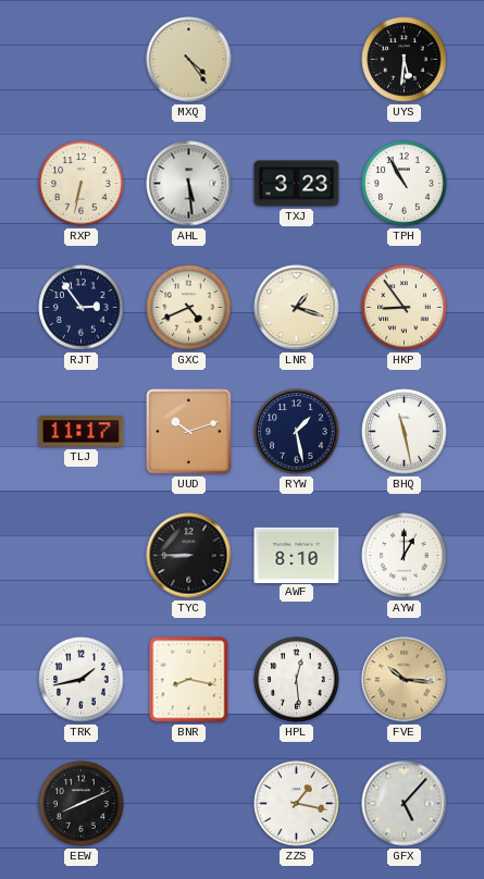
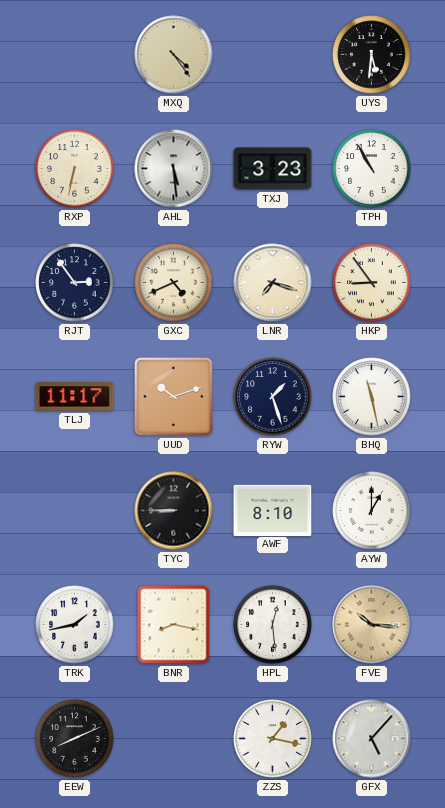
LNR: 1:18 -> 7:18 (273, 283)
RYW: 1:28 -> 1:27 (273, 397)
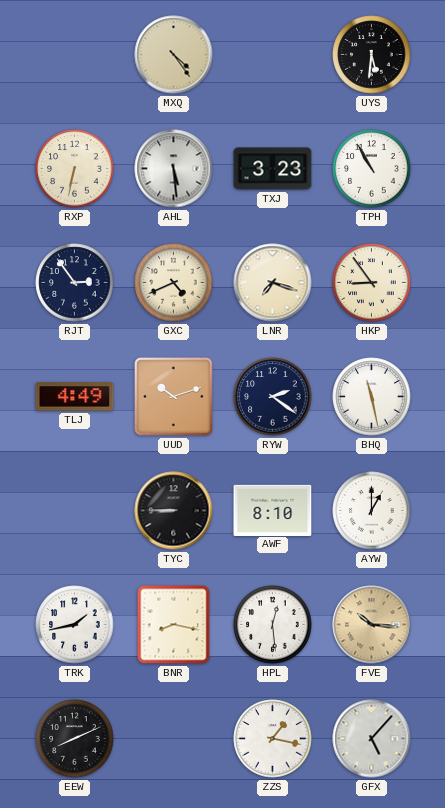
TLJ: 11:17 -> 4:49 (75, 397)
RYW: 1:27 -> 2:21 (273, 397)
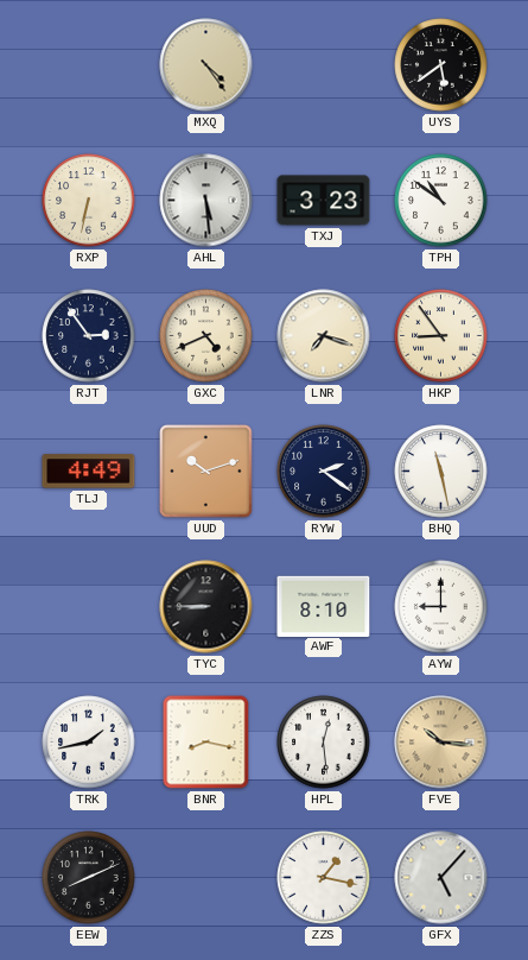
UYS: 5:31 -> 5:39 (441, 65)
TPH: 10:55 -> 10:51 (441, 201)
AYW: 1:00 -> 9:00 (441, 607)
